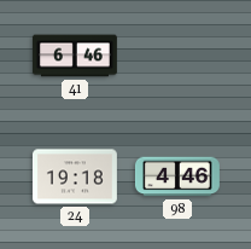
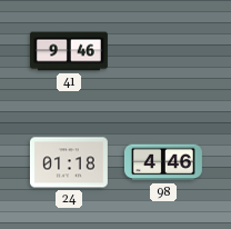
41: 6:46 -> 9:46 (69, 51)
24: 19:18 -> 01:18 (69, 162)
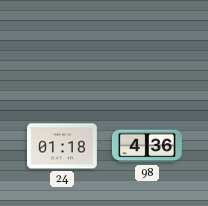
41: 9:46 -> none (69, 51)
98: 4:46 -> 4:36 (147, 146)
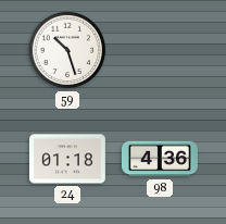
59: none -> 10:27 (67, 50)
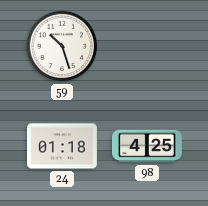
98: 4:36 -> 4:25 (147, 146)
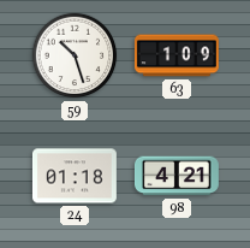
63: none -> 1:09 (177, 55)
98: 4:25 -> 4:21 (177, 176)
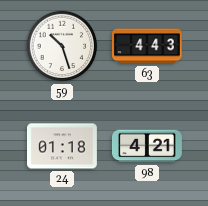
63: 1:09 -> 4:43 (147, 46)
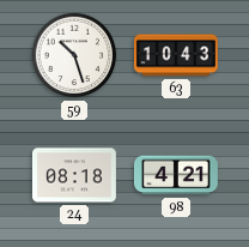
63: 4:43 -> 10:43 (176, 55)
24: 01:18 -> 08:18 (74, 175)
